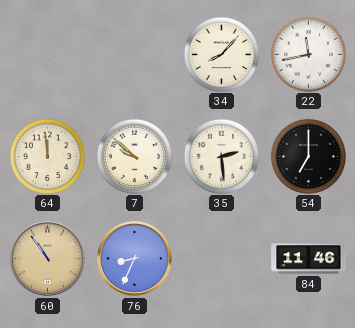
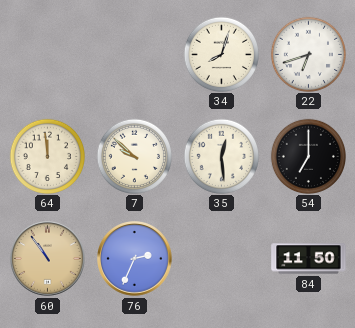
34: 8:07 -> 8:03 (221, 54)
22: 11:43 -> 6:42 (308, 54)
35: 2:29 -> 12:29 (221, 156)
76: 8:34 -> 2:34 (135, 259)
84: 11:46 -> 11:50 (309, 259)
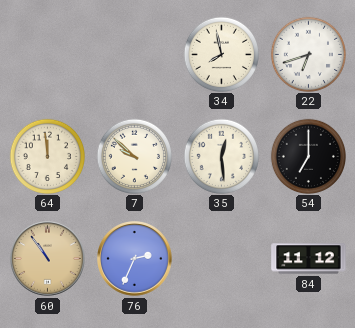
34: 8:03 -> 7:58 (221, 54)
84: 11:50 -> 11:12 (309, 259)
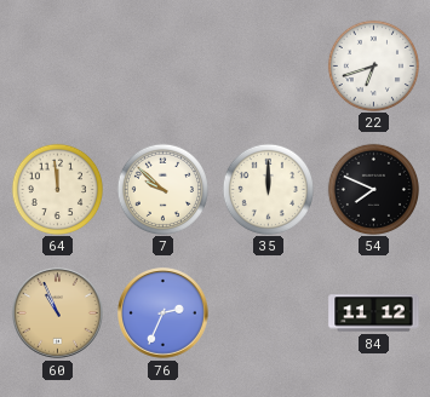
34: 7:58 -> none (221, 54)
35: 12:29 -> 12:00 (268, 189)
54: 7:00 -> 7:49 (373, 189)
60: 10:54 -> 10:56 (58, 313)
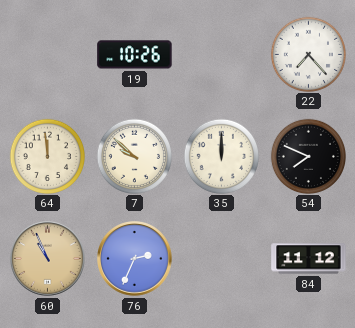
19: none -> 10:26 (135, 55)
22: 6:42 -> 7:23 (308, 54)
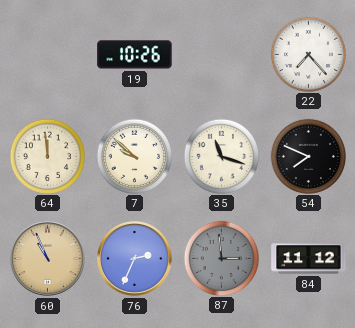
35: 12:00 -> 11:18 (221, 156)
87: none -> 2:59 (221, 258)
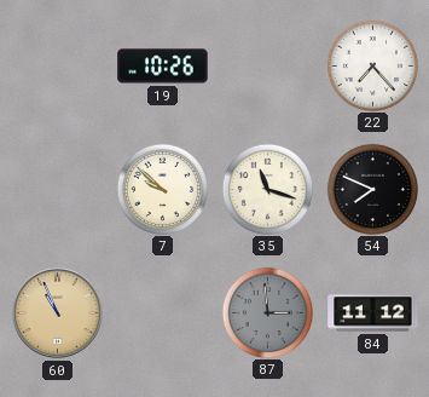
64: 11:59 -> none (47, 156)
76: 2:34 -> none (135, 259)
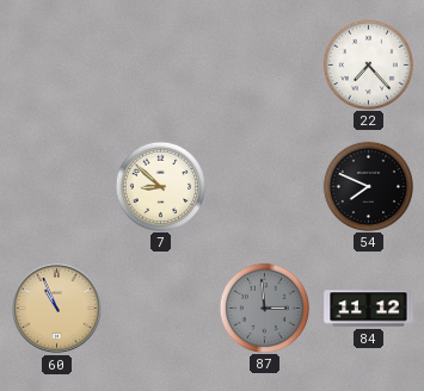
19: 10:26 -> none (163, 67)
7: 9:52 -> 8:52 (160, 186)
35: 11:18 -> none (267, 189)
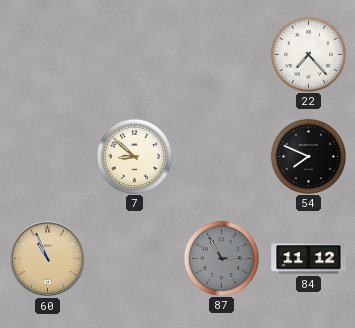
87: 2:59 -> 2:55 (221, 258)
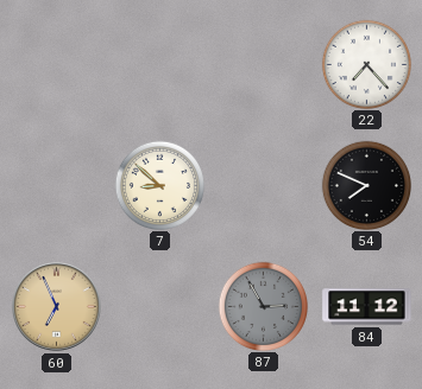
60: 10:56 -> 6:56 (57, 307)
